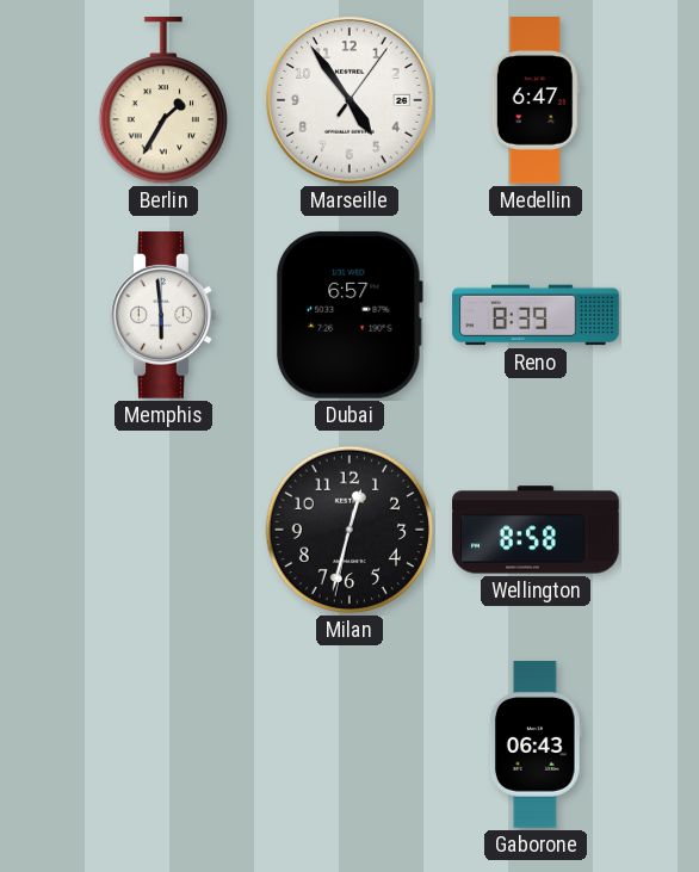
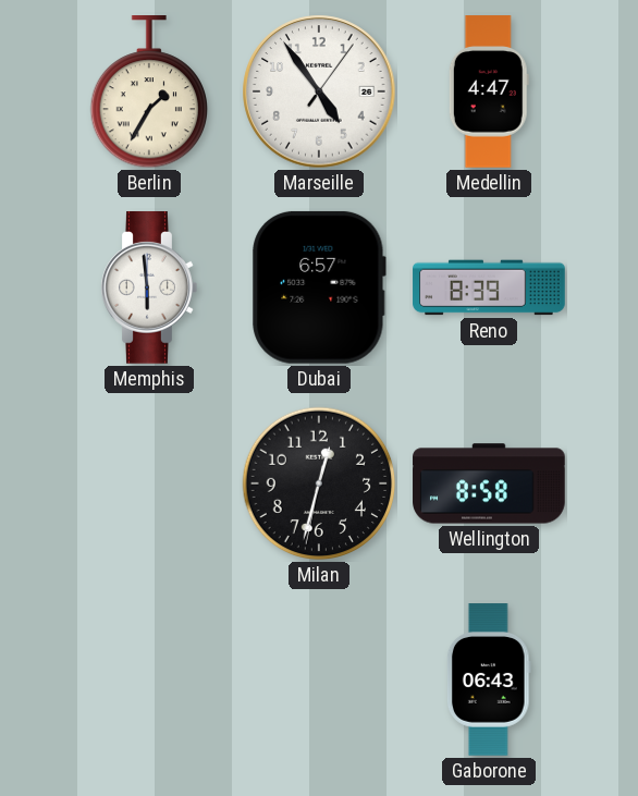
Medellin: 6:47 -> 4:47 (489, 91)
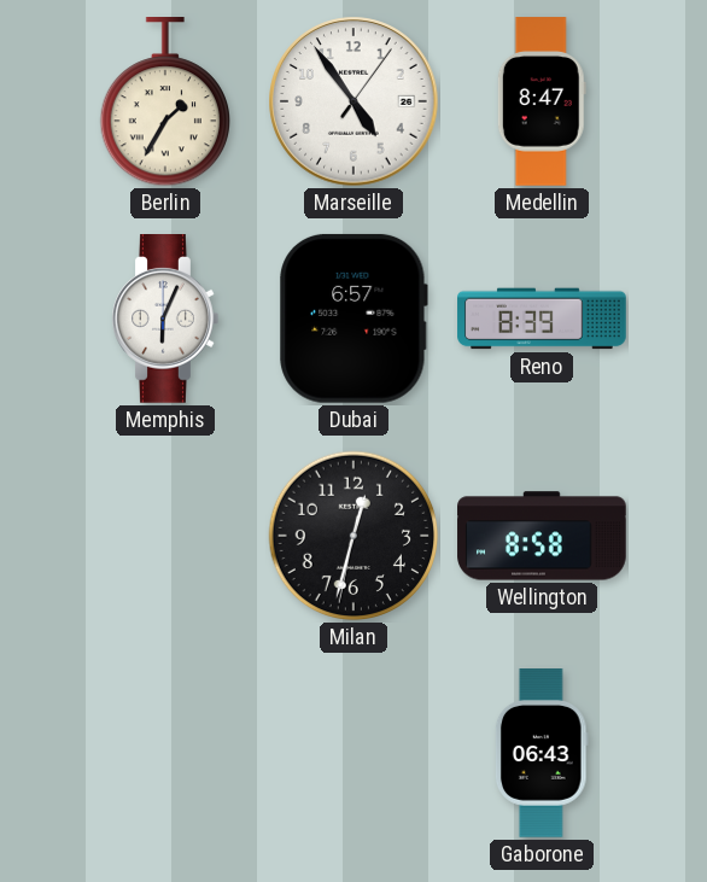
Medellin: 4:47 -> 8:47 (542, 101)
Memphis: 5:59 -> 6:04 (165, 320)
